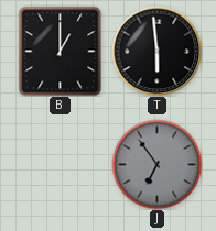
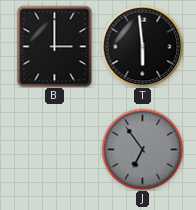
B: 1:00 -> 3:00 (55, 46)
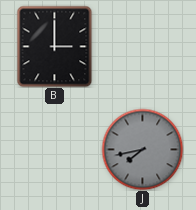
T: 5:59 -> none (142, 46)
J: 6:54 -> 7:43 (142, 149)
